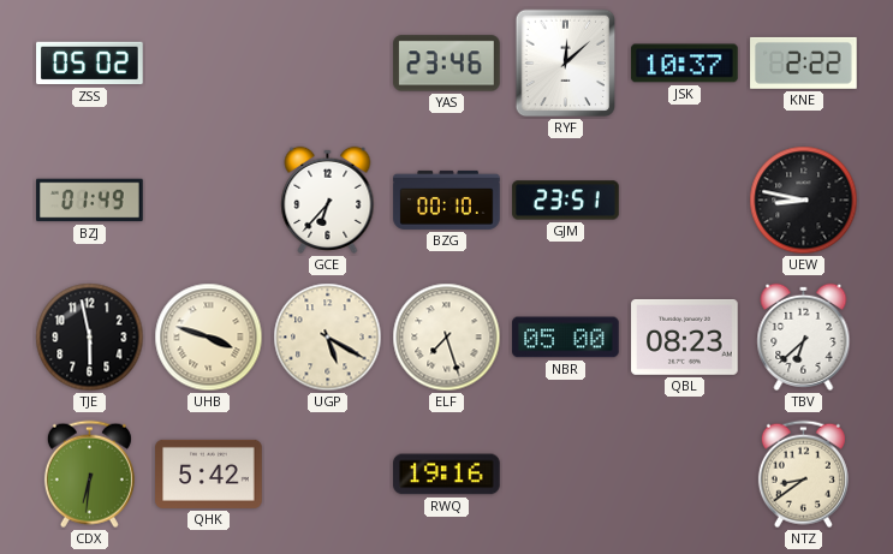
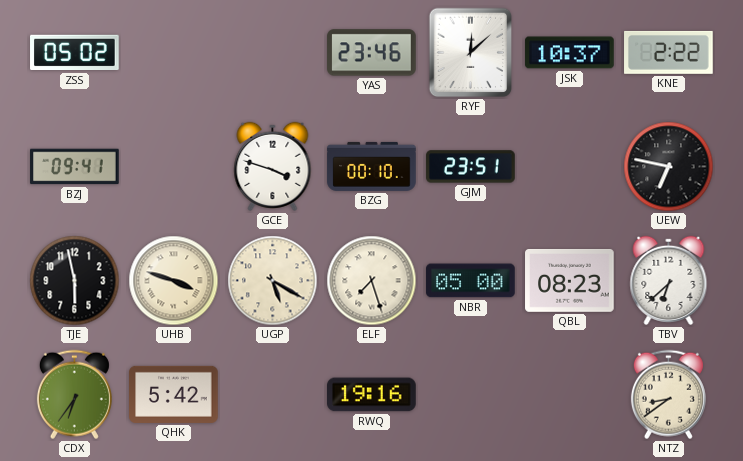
BZJ: 01:49 -> 09:41 (75, 167)
GCE: 6:37 -> 3:48 (273, 166)
UEW: 8:47 -> 6:47 (669, 167)
CDX: 6:31 -> 6:36 (74, 395)
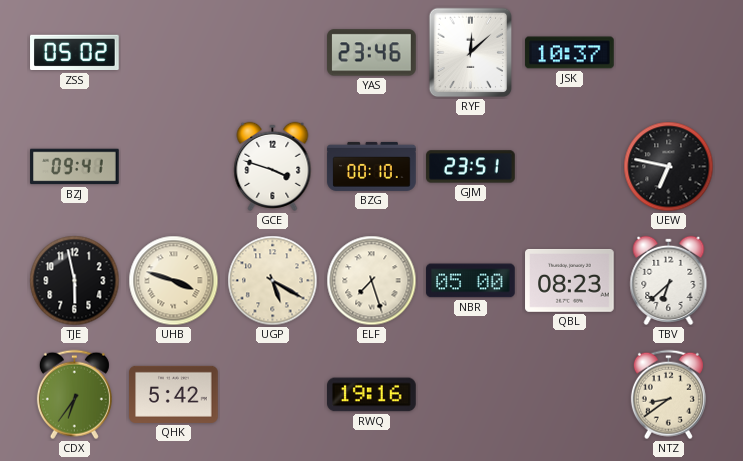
KNE: 2:22 -> none (669, 52)
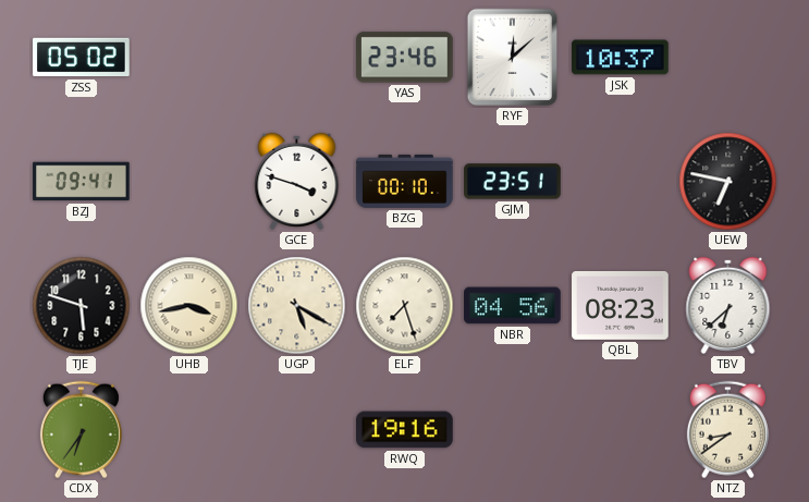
TJE: 5:58 -> 5:48 (82, 306)
UHB: 3:48 -> 3:43 (189, 306)
NBR: 05:00 -> 04:56 (513, 306)
QHK: 5:42 -> none (174, 394)
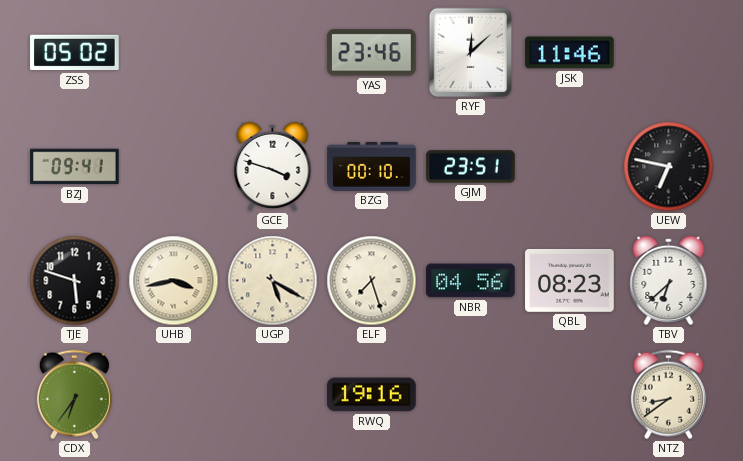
JSK: 10:37 -> 11:46 (570, 53)
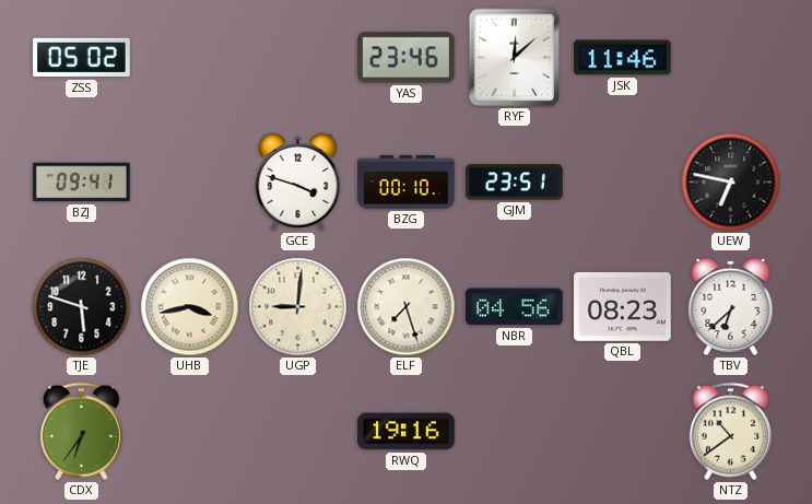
UGP: 5:20 -> 9:01 (298, 307)
NTZ: 8:39 -> 10:39 (730, 432)
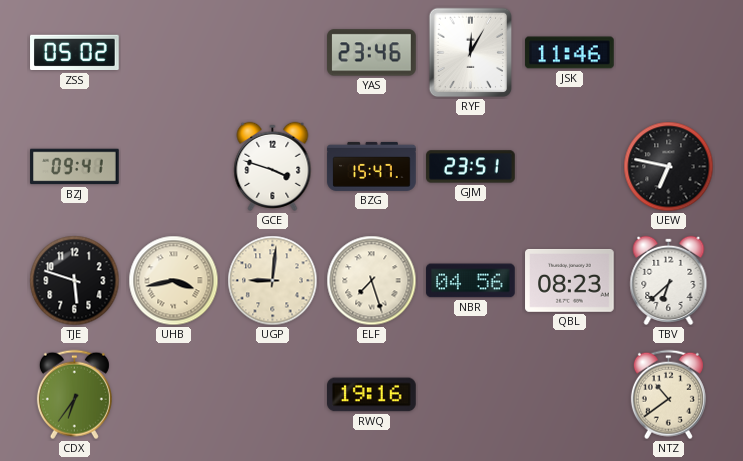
RYF: 12:08 -> 12:05 (471, 53)
BZG: 00:10 -> 15:47 (372, 166)
